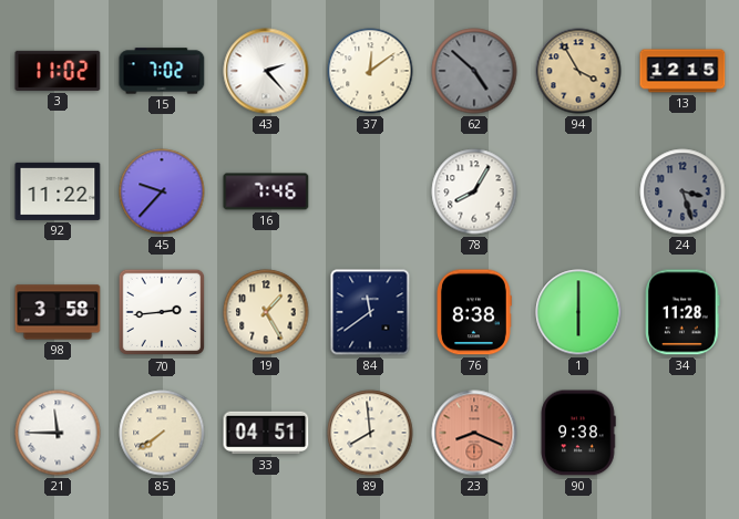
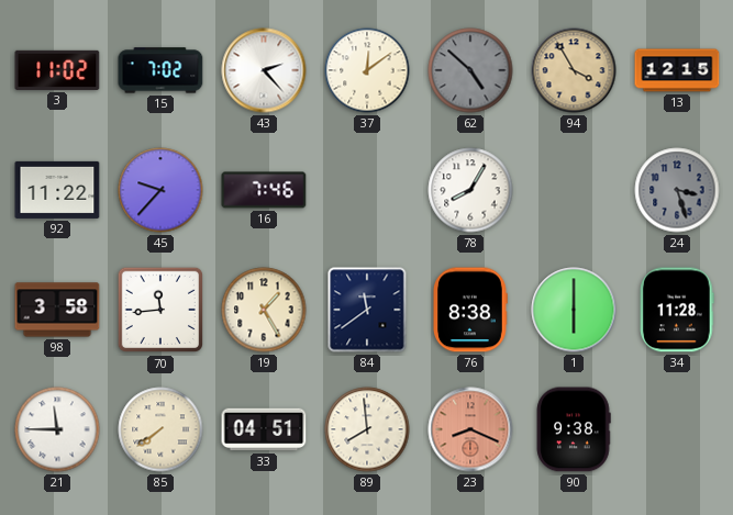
70: 2:44 -> 11:44 (160, 310)
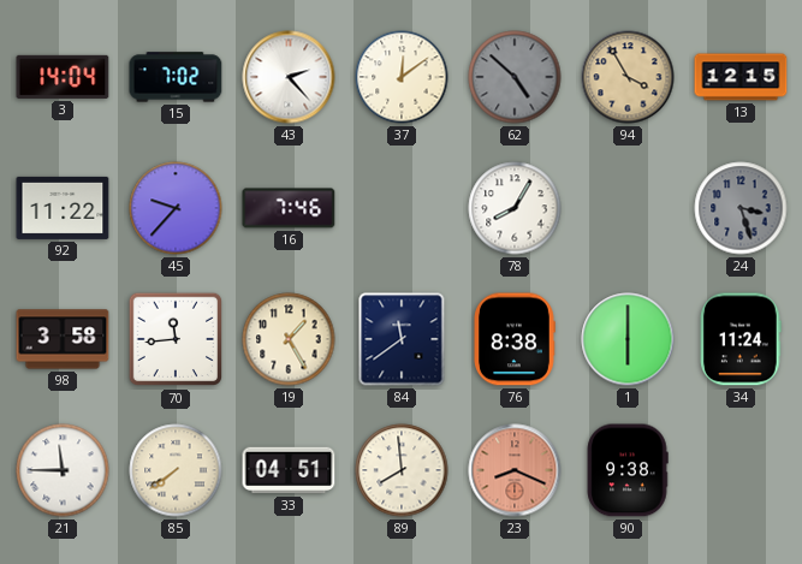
3: 11:02 -> 14:04 (63, 77)
34: 11:28 -> 11:24 (741, 339)
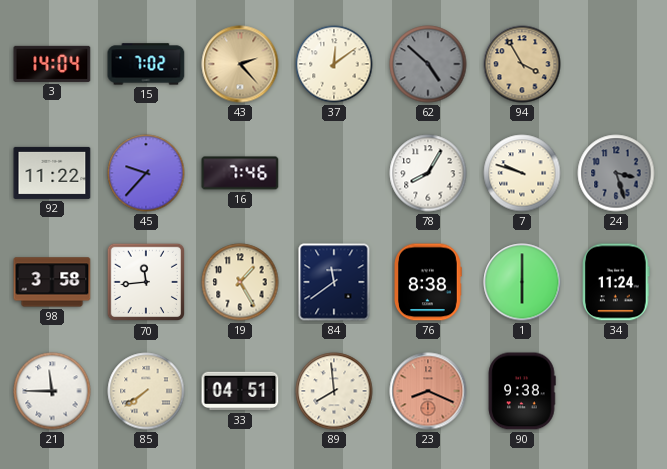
43 dial: white -> champagne (240, 64)
13: 12:15 -> none (741, 77)
7: none -> 9:48 (522, 173)
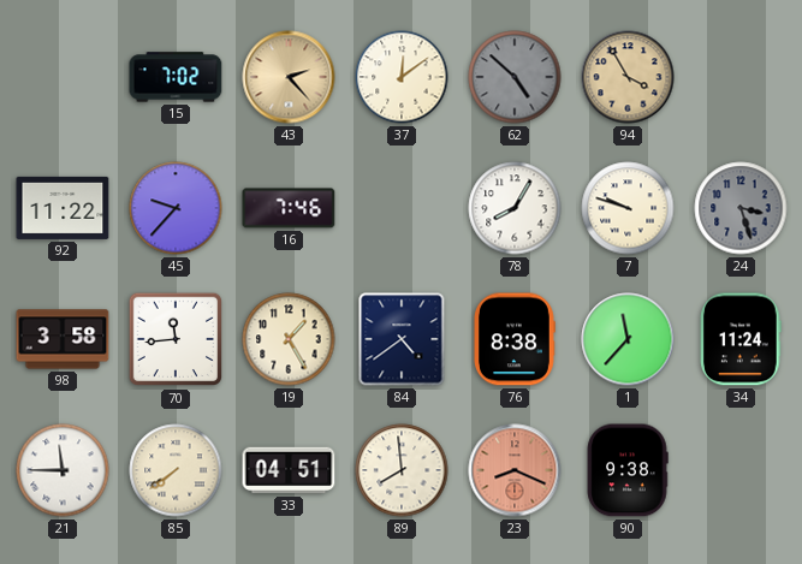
3: 14:04 -> none (52, 64)
84: 11:39 -> 4:39 (402, 339)
1: 6:00 -> 11:37 (628, 339)
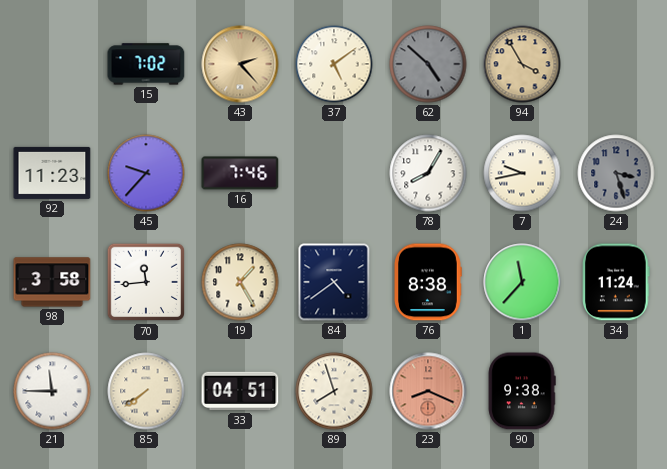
37: 12:09 -> 5:09 (334, 64)
92: 11:22 -> 11:23 (52, 173)
7: 9:48 -> 9:43 (522, 173)
89: 7:59 -> 7:57 (334, 391)
